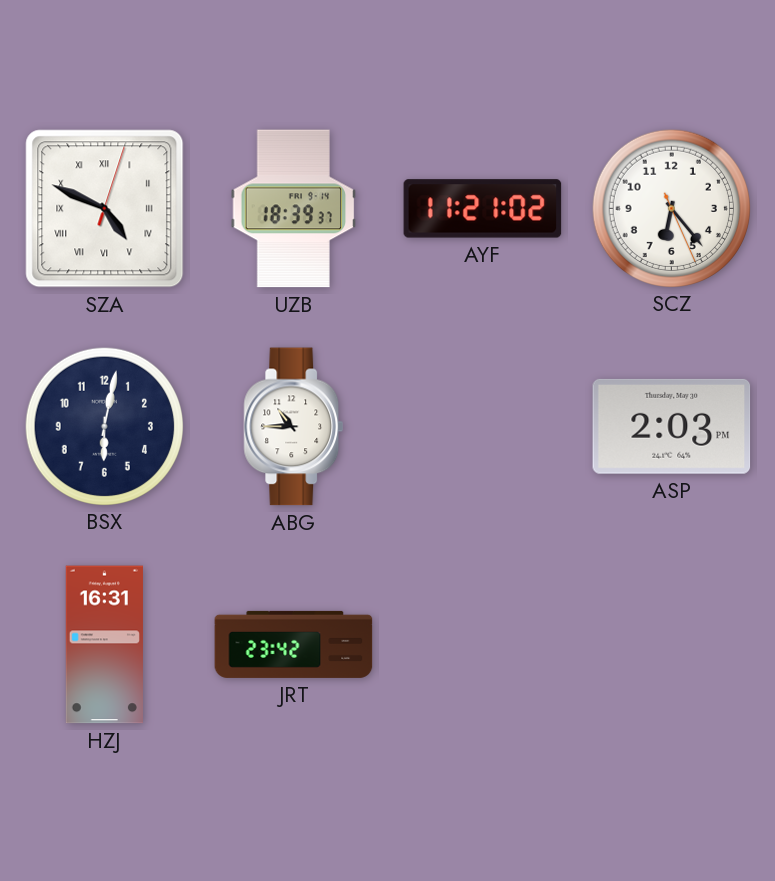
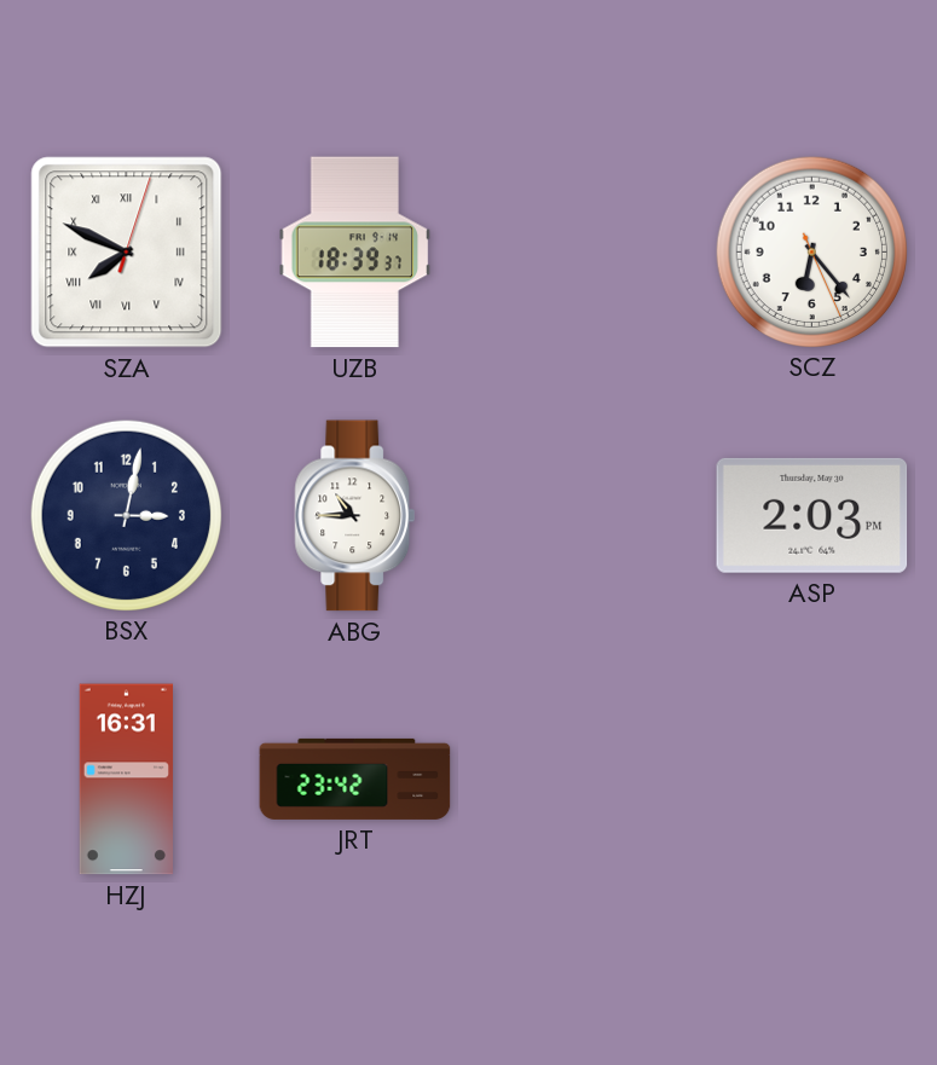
SZA: 4:49 -> 7:49 (127, 253)
AYF: 11:21 -> none (483, 209)
BSX: 6:02 -> 3:02 (126, 515)
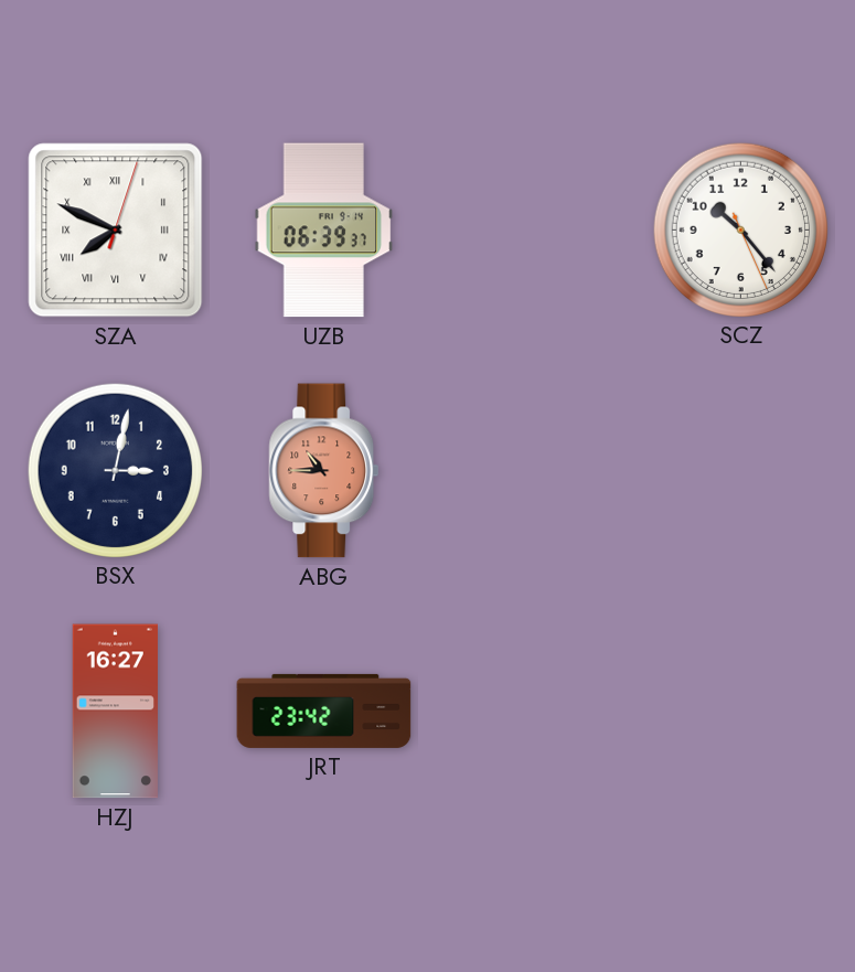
UZB: 18:39 -> 06:39 (324, 231)
SCZ: 6:23 -> 10:23 (740, 229)
ABG dial: white -> salmon (324, 471)
ASP: 2:03 -> none (812, 515)
HZJ: 16:31 -> 16:27 (115, 712)
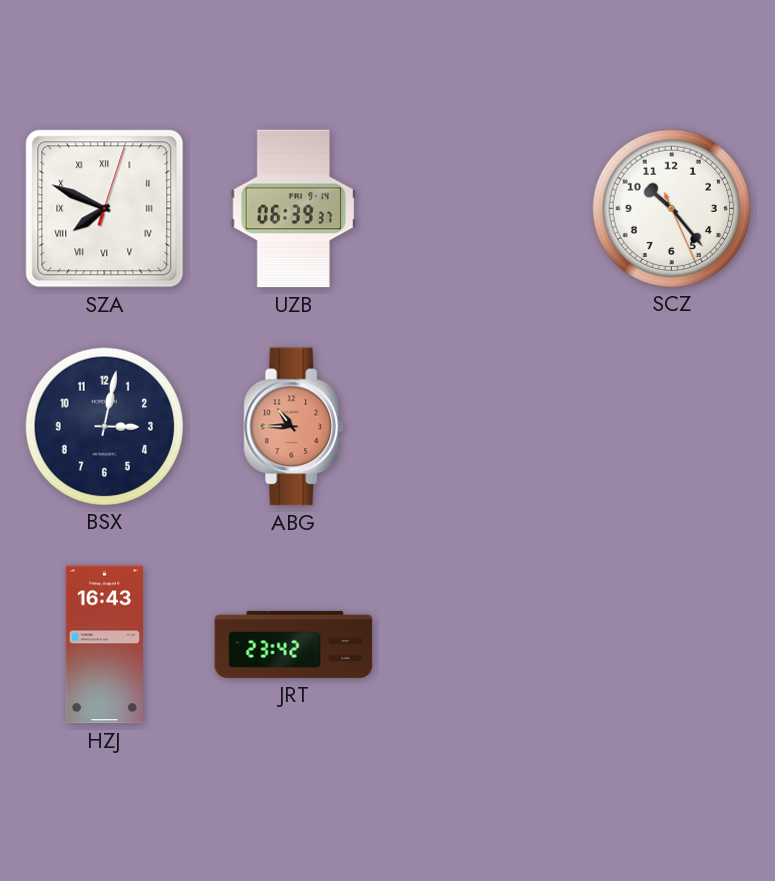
HZJ: 16:27 -> 16:43 (104, 645)
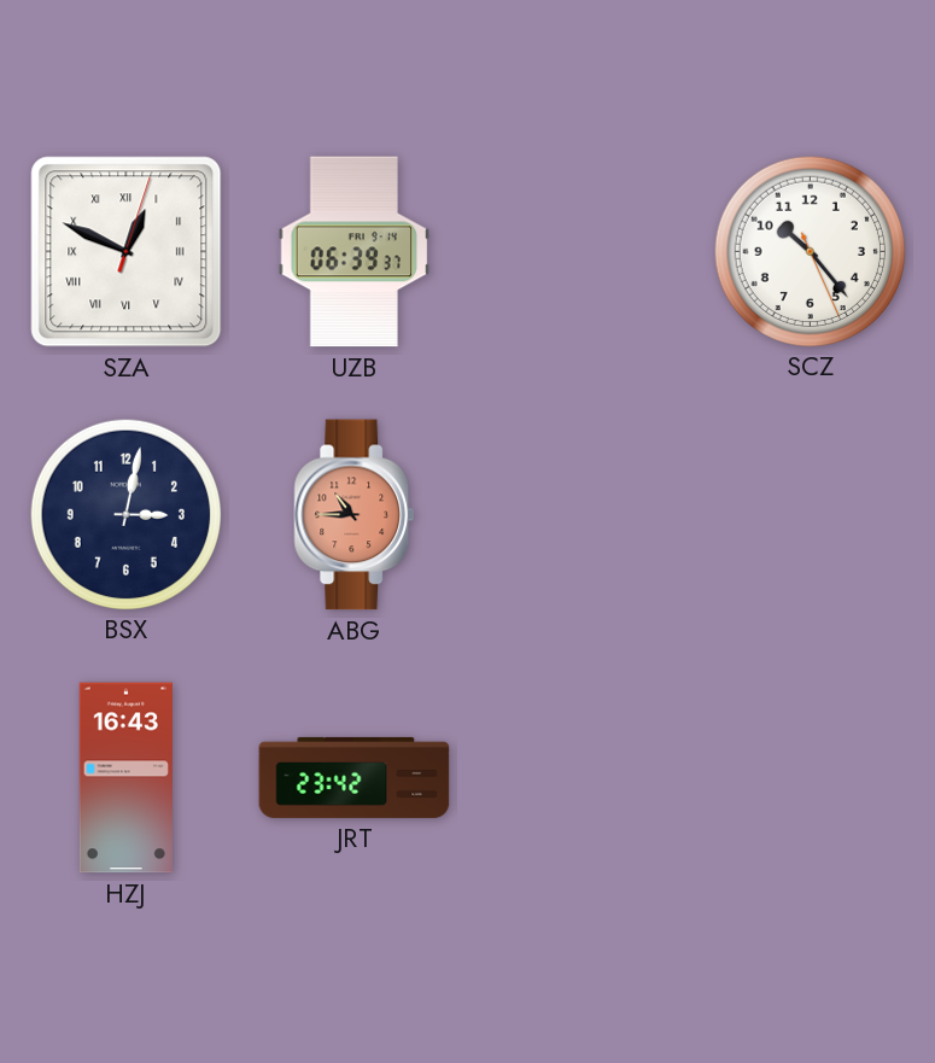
SZA: 7:49 -> 12:49 (127, 252)
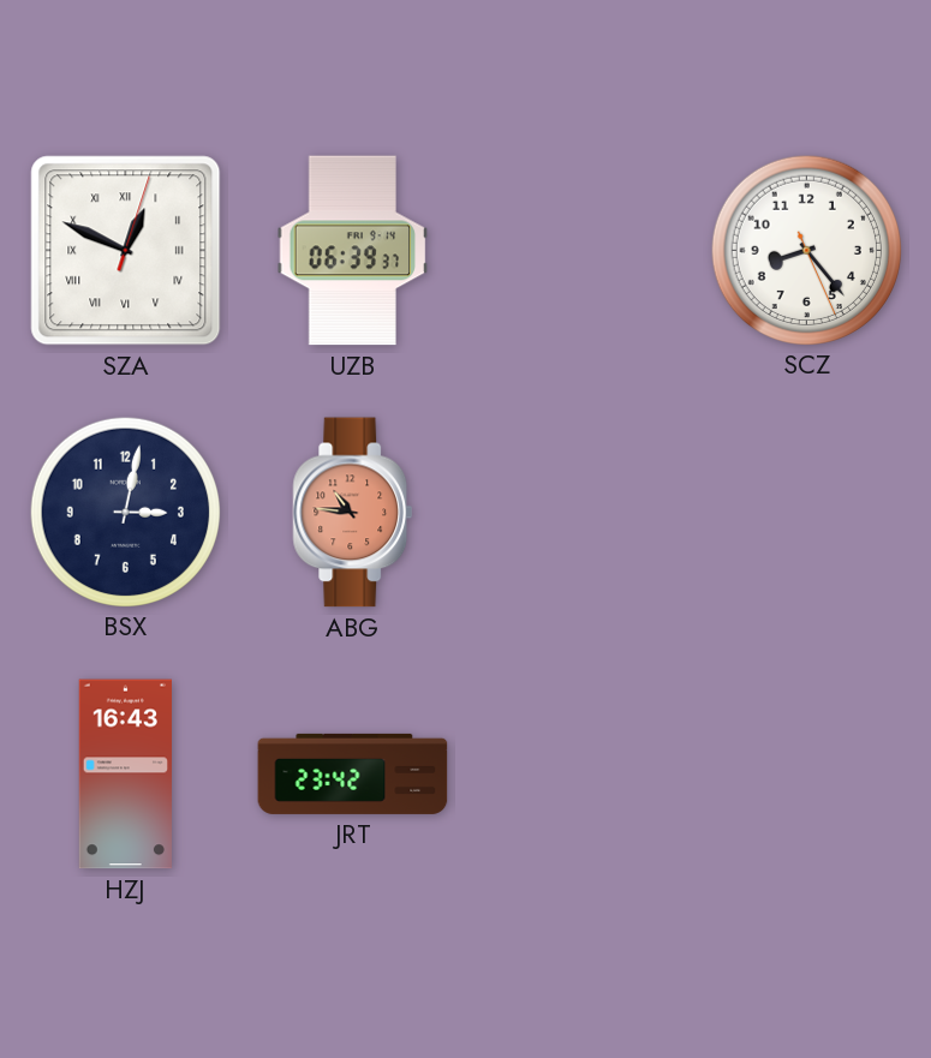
SCZ: 10:23 -> 8:23 (806, 250)
ABG: 10:45 -> 10:46 (353, 513)
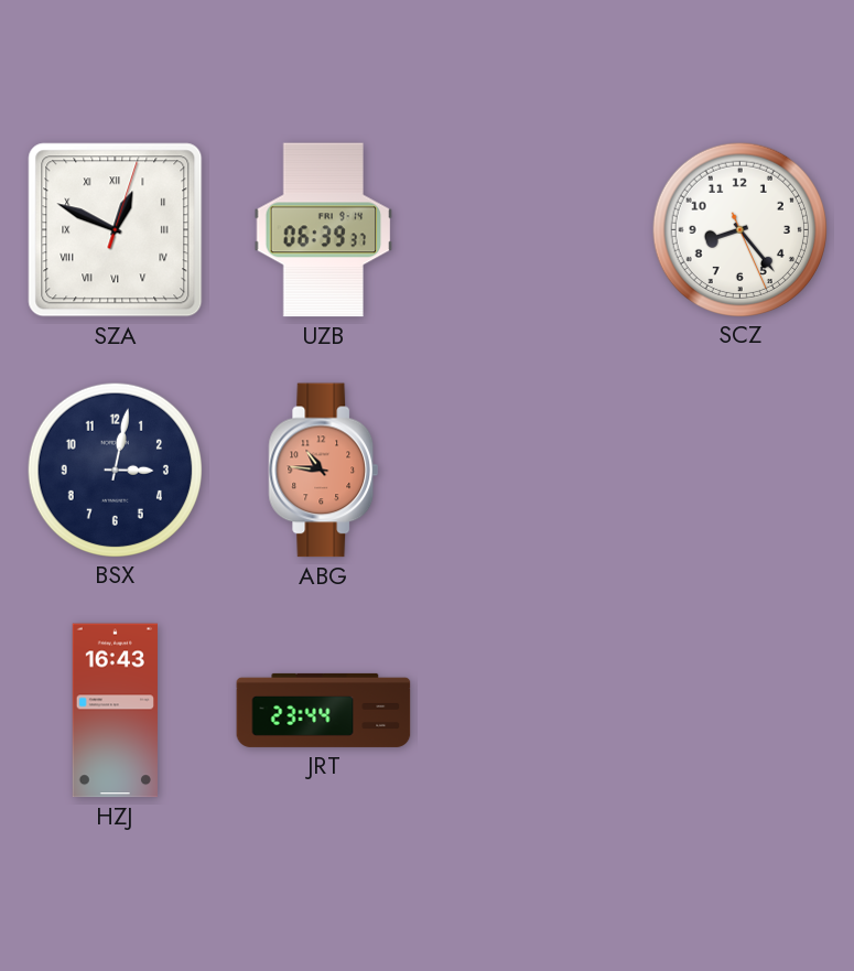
JRT: 23:42 -> 23:44 (324, 710)
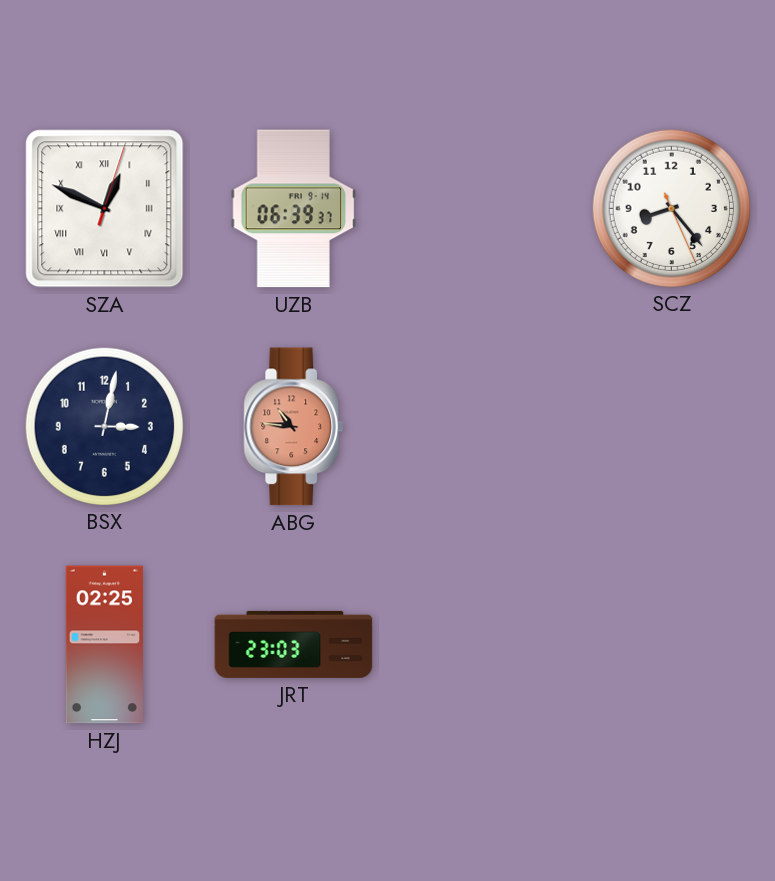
HZJ: 16:43 -> 02:25 (104, 645)
JRT: 23:44 -> 23:03 (294, 644)
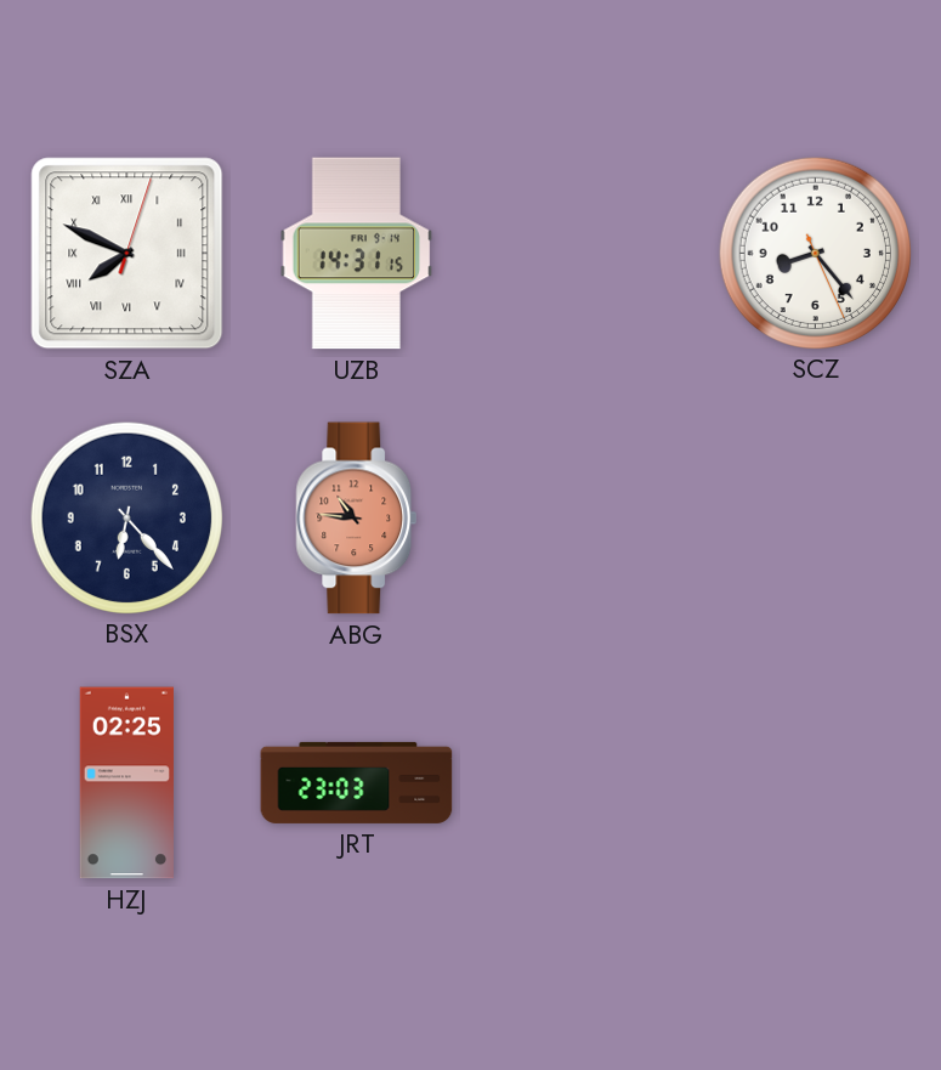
SZA: 12:49 -> 7:49 (127, 254)
UZB: 06:39 -> 14:31 (357, 254)
BSX: 3:02 -> 6:23 (126, 517)
